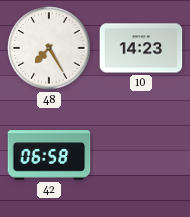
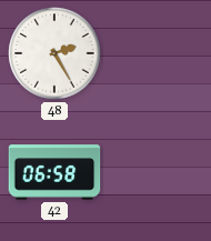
48: 7:25 -> 2:25 (54, 53)
10: 14:23 -> none (141, 48)
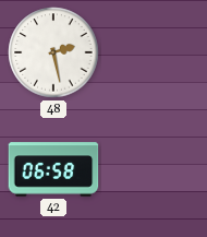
48: 2:25 -> 2:28 (53, 52)
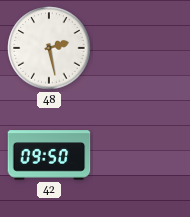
42: 06:58 -> 09:50 (49, 155)
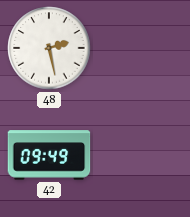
42: 09:50 -> 09:49 (49, 155)
